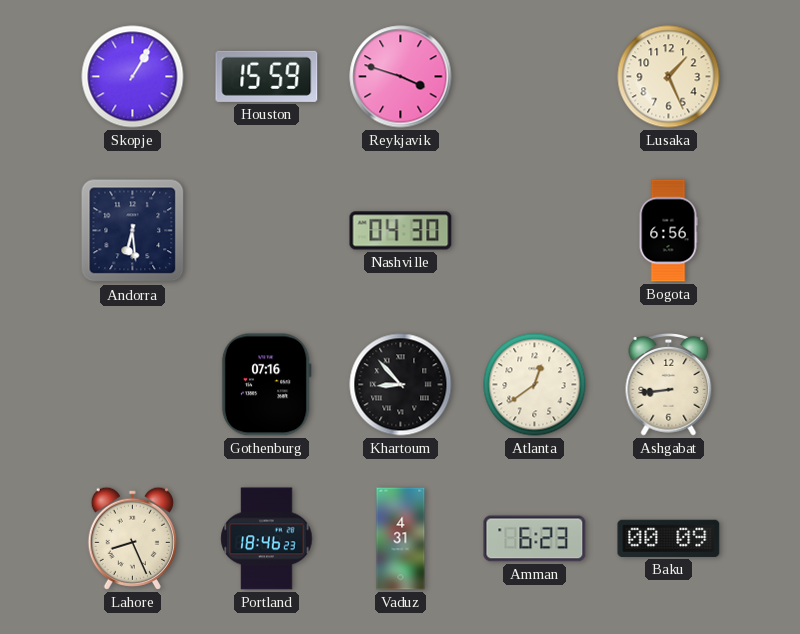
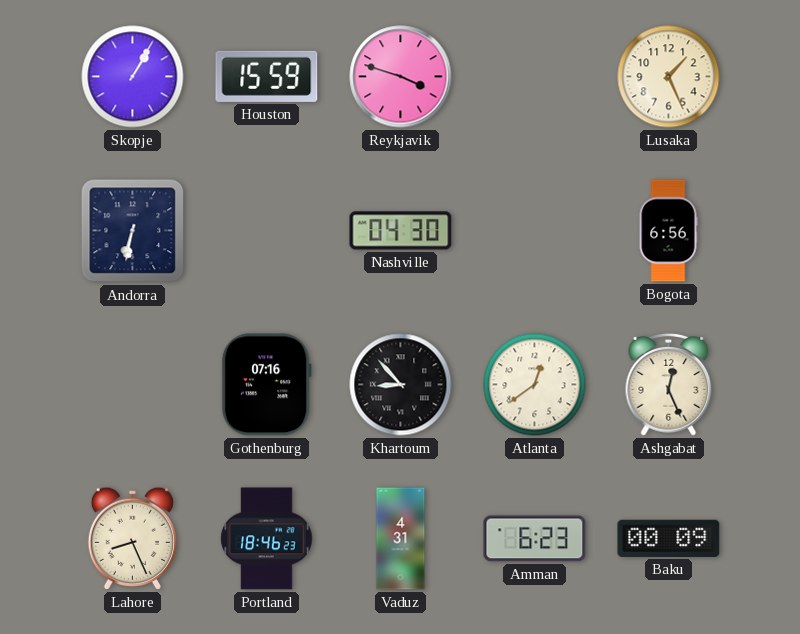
Andorra: 6:29 -> 6:32 (133, 231)
Ashgabat: 8:44 -> 12:26 (669, 384)
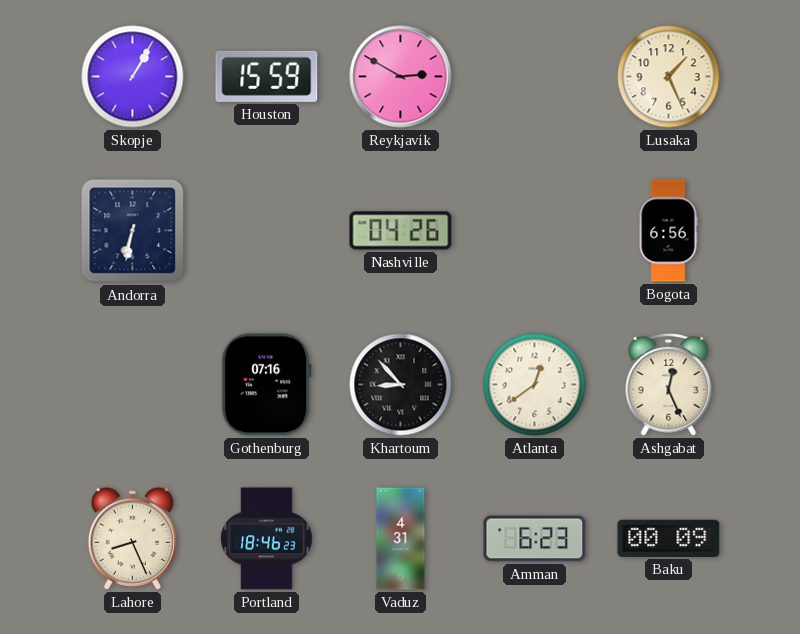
Reykjavik: 3:48 -> 2:50 (401, 77)
Nashville: 04:30 -> 04:26 (401, 231)
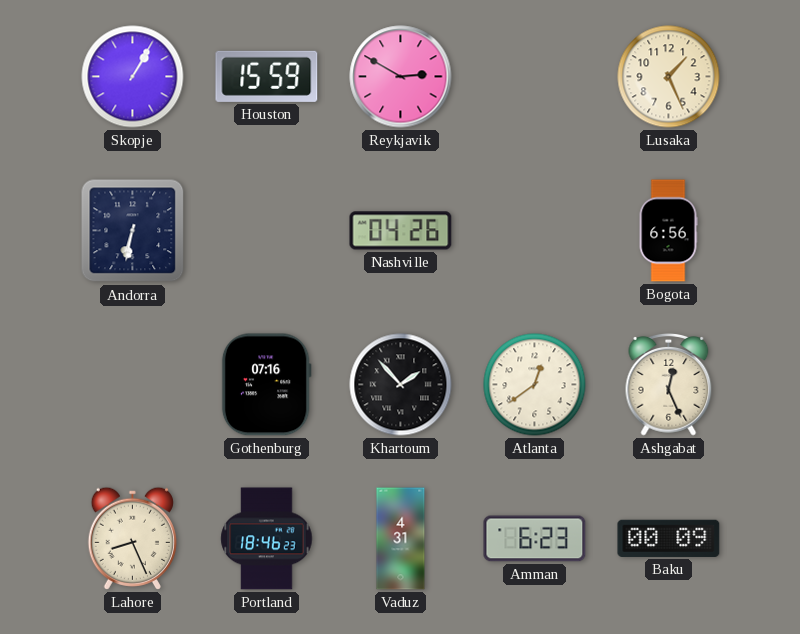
Khartoum: 8:53 -> 1:53 (401, 385)
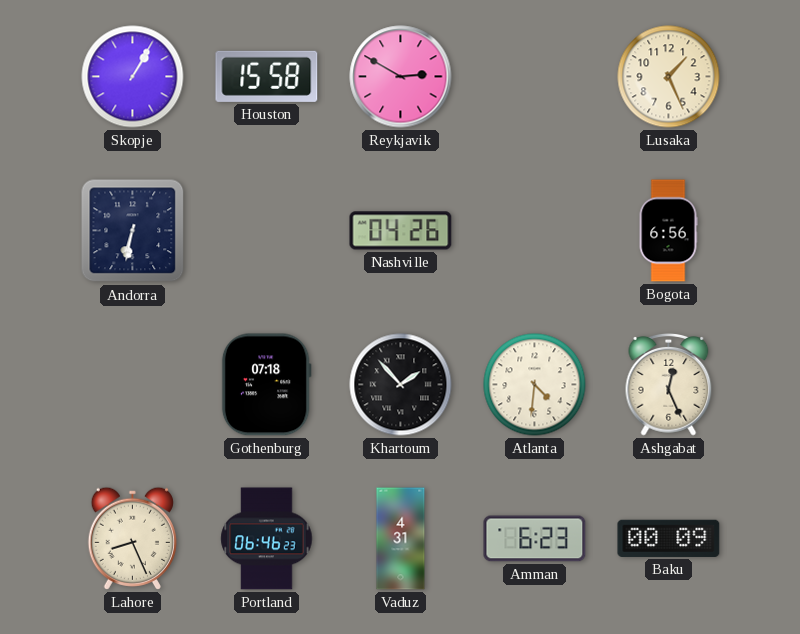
Houston: 15:59 -> 15:58 (267, 76)
Gothenburg: 07:16 -> 07:18 (266, 385)
Atlanta: 12:39 -> 4:31 (535, 385)
Portland: 18:46 -> 06:46 (267, 539)
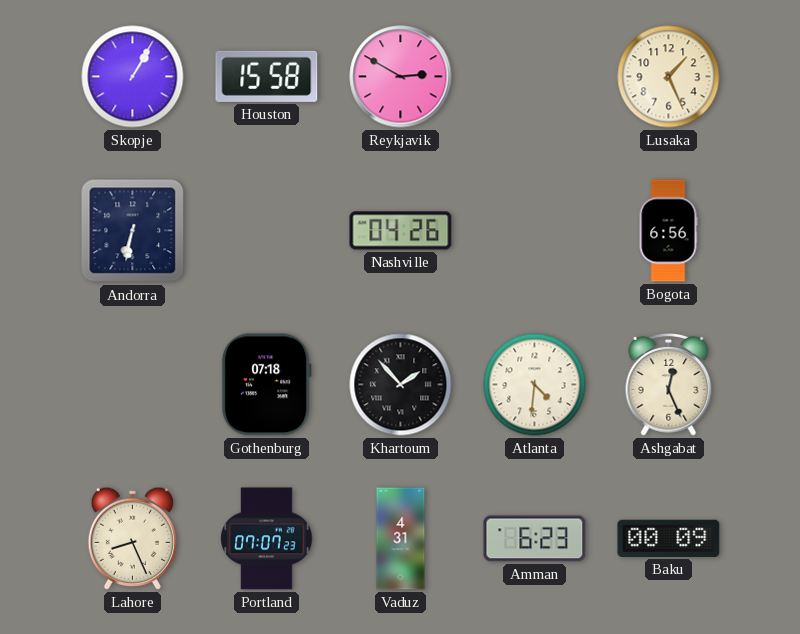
Portland: 06:46 -> 07:07 (267, 539)
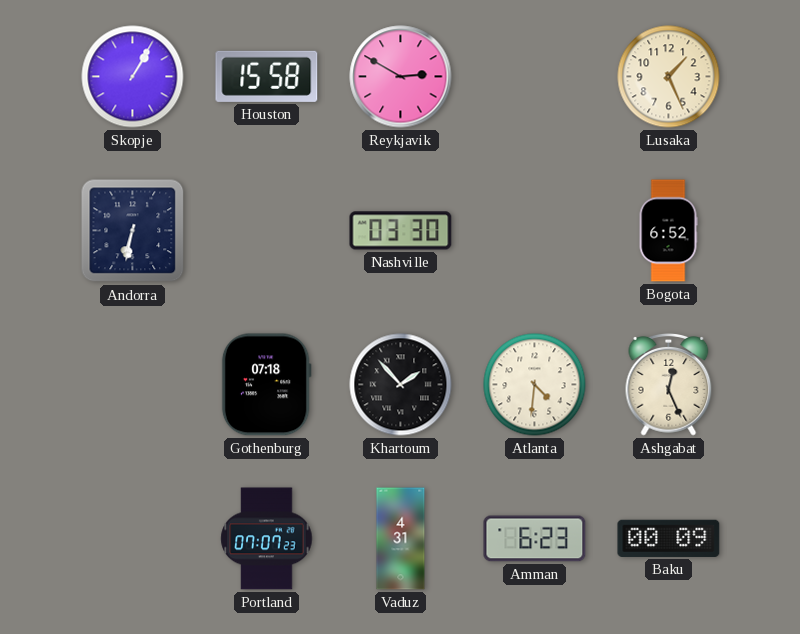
Nashville: 04:26 -> 03:30 (401, 231)
Bogota: 6:56 -> 6:52 (668, 231)
Lahore: 8:26 -> none (132, 538)
